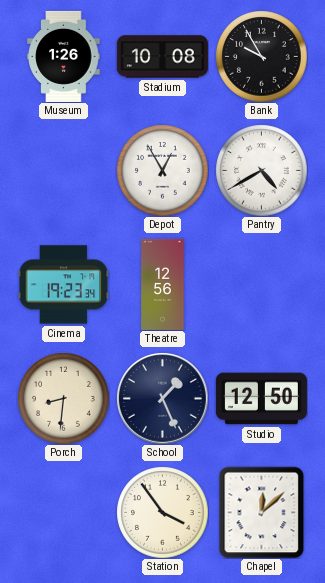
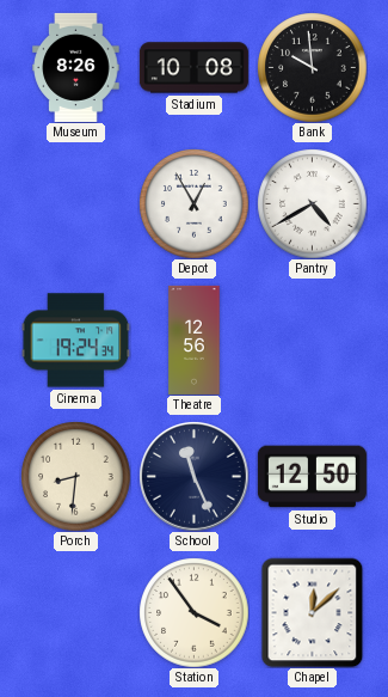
Museum: 1:26 -> 8:26 (76, 67)
Bank: 9:55 -> 9:59 (312, 67)
Cinema: 19:23 -> 19:24 (75, 341)
School: 1:26 -> 11:26 (193, 476)
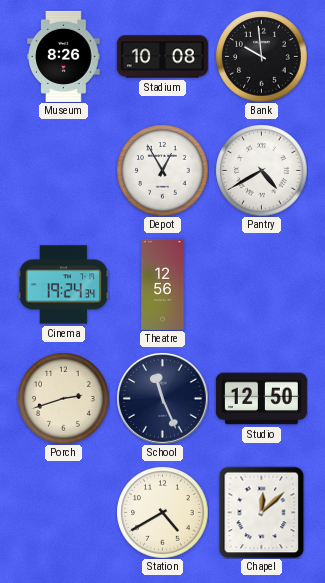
Porch: 8:31 -> 2:42 (63, 398)
Station: 3:54 -> 4:40 (162, 512)
